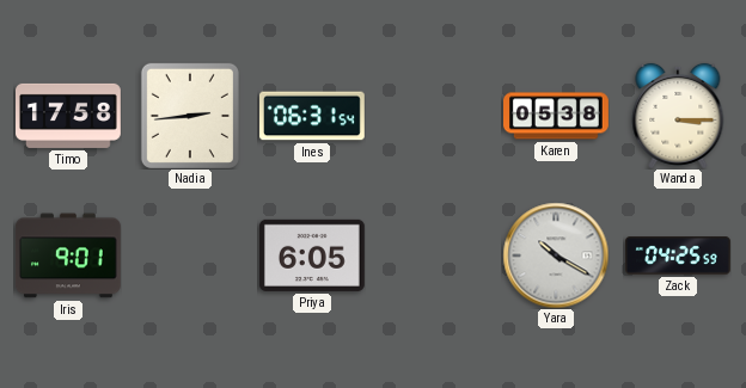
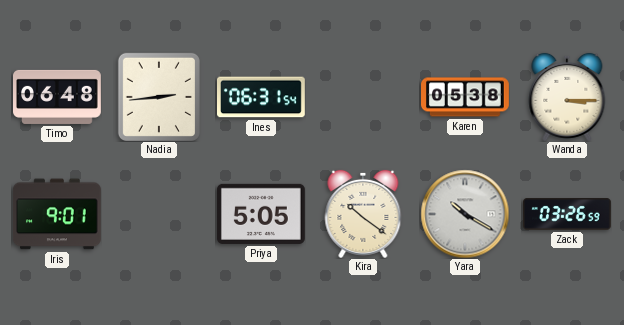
Timo: 17:58 -> 06:48 (58, 97)
Priya: 6:05 -> 5:05 (261, 214)
Kira: none -> 10:21 (363, 214)
Zack: 04:25 -> 03:26 (568, 214)
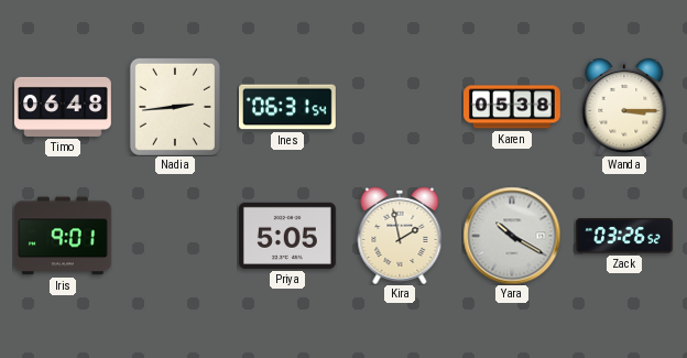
Kira: 10:21 -> 1:58 (400, 236)
Zack: 03:26:59 -> 03:26:52 (625, 236)
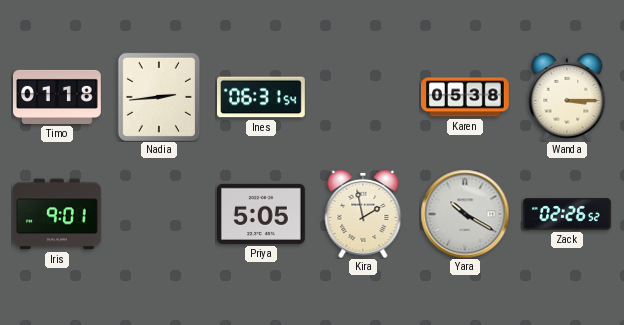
Timo: 06:48 -> 01:18 (58, 97)
Zack: 03:26 -> 02:26 (568, 214)
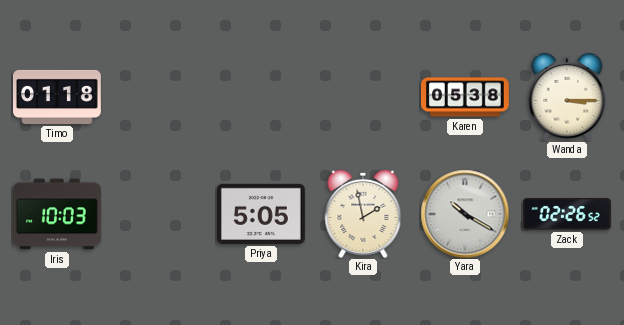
Nadia: 2:44 -> none (159, 97)
Ines: 06:31 -> none (262, 97)
Iris: 9:01 -> 10:03 (57, 214)
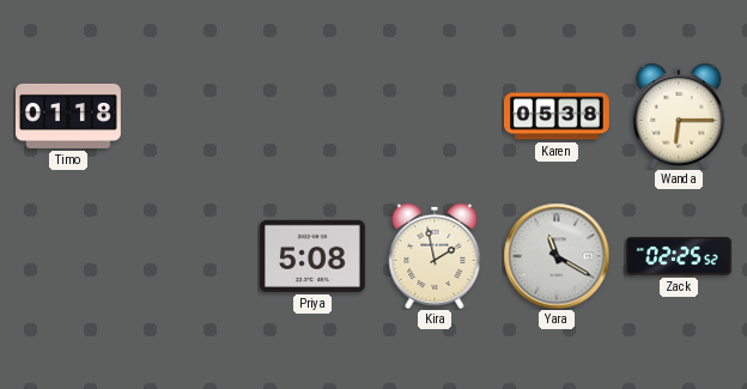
Wanda: 3:15 -> 6:15 (679, 116)
Iris: 10:03 -> none (57, 214)
Priya: 5:05 -> 5:08 (312, 256)
Yara: 10:20 -> 11:20 (557, 256)
Zack: 02:26 -> 02:25 (680, 256)
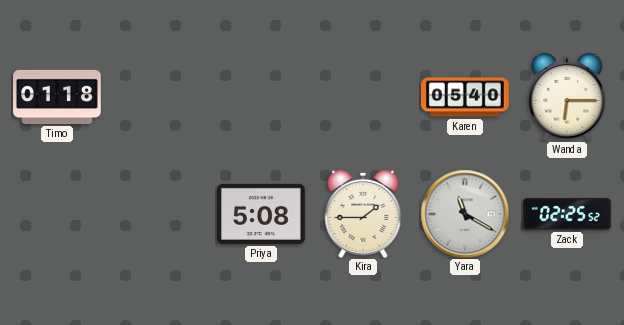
Karen: 05:38 -> 05:40 (466, 97)
Kira: 1:58 -> 1:45 (363, 214)
